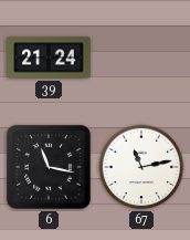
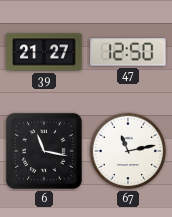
39: 21:24 -> 21:27 (44, 52)
47: none -> 12:50 (128, 52)
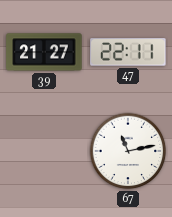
47: 12:50 -> 22:11 (128, 52)
6: 11:17 -> none (44, 151)
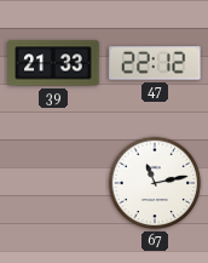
39: 21:27 -> 21:33 (53, 63)
47: 22:11 -> 22:12 (155, 63)
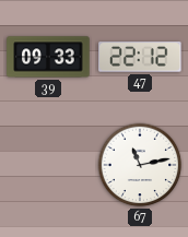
39: 21:33 -> 09:33 (48, 57)
